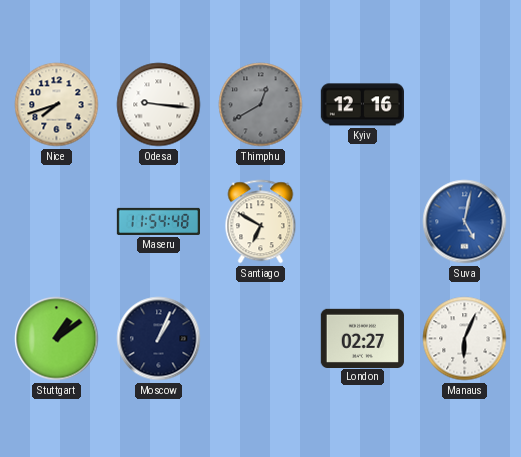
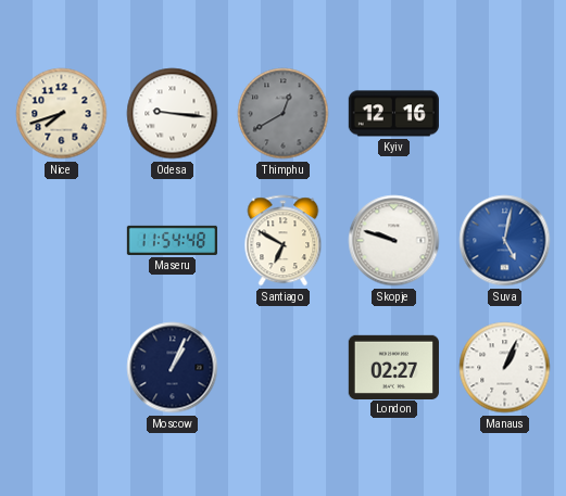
Skopje: none -> 9:48 (394, 241)
Stuttgart: 1:09 -> none (57, 339)
Manaus: 6:04 -> 1:04 (505, 368)
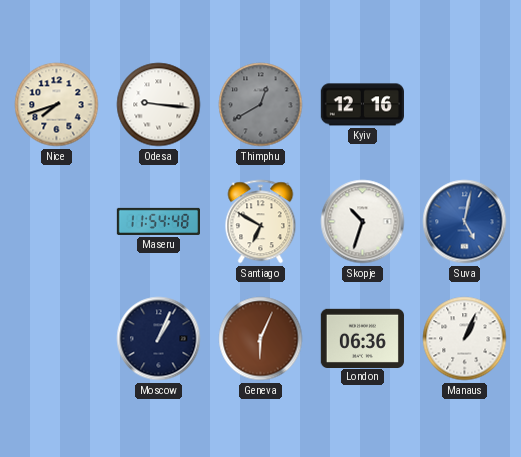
Skopje: 9:48 -> 10:33 (363, 222)
Geneva: none -> 6:04 (261, 339)
London: 02:27 -> 06:36 (362, 338)
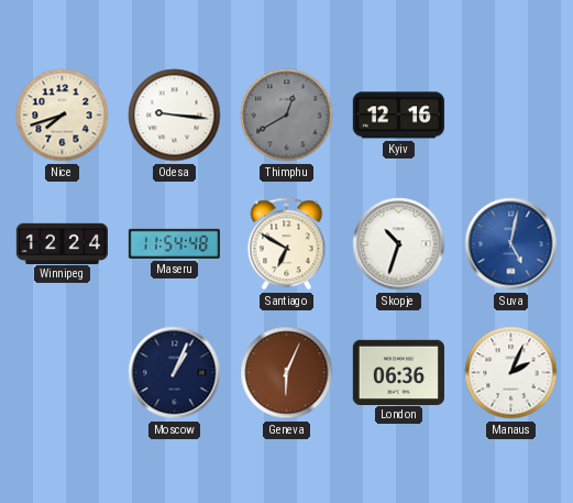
Winnipeg: none -> 12:24 (62, 243)
Manaus: 1:04 -> 2:04 (511, 373)
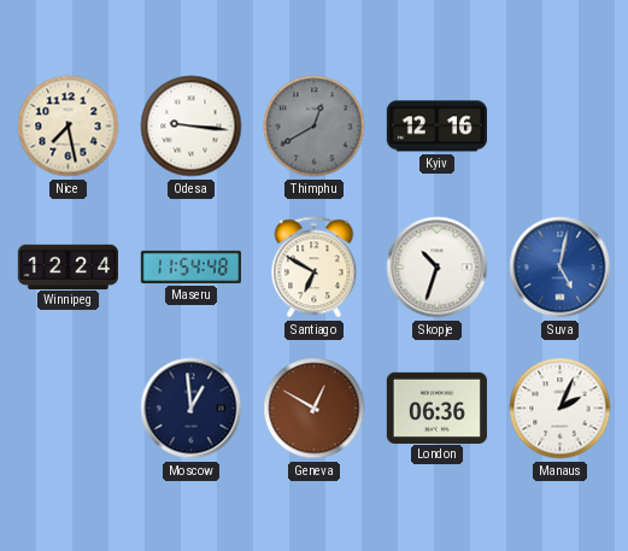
Nice: 7:42 -> 7:28 (69, 127)
Moscow: 1:04 -> 12:59 (192, 409)
Geneva: 6:04 -> 12:50 (315, 409)
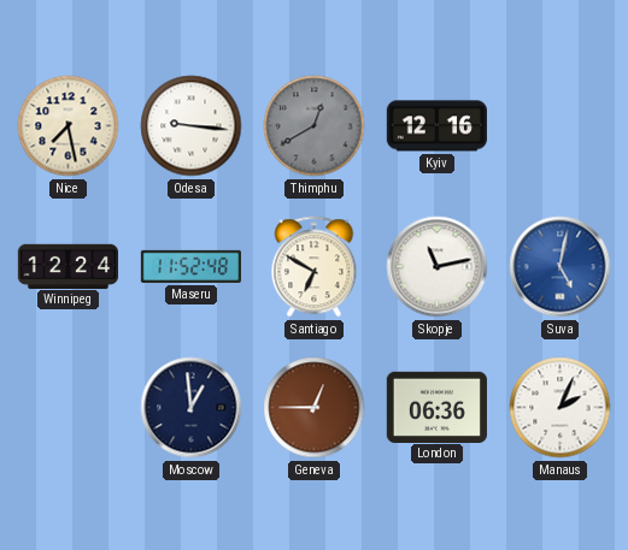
Maseru: 11:54 -> 11:52 (190, 266)
Skopje: 10:33 -> 11:13 (438, 267)
Geneva: 12:50 -> 12:45 (315, 408)
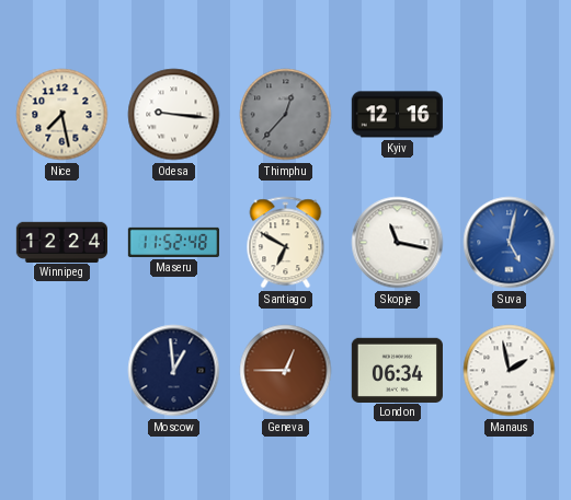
Thimphu: 12:40 -> 12:37 (286, 115)
Skopje: 11:13 -> 11:17 (398, 243)
London: 06:36 -> 06:34 (397, 370)
Manaus: 2:04 -> 1:58 (510, 371)
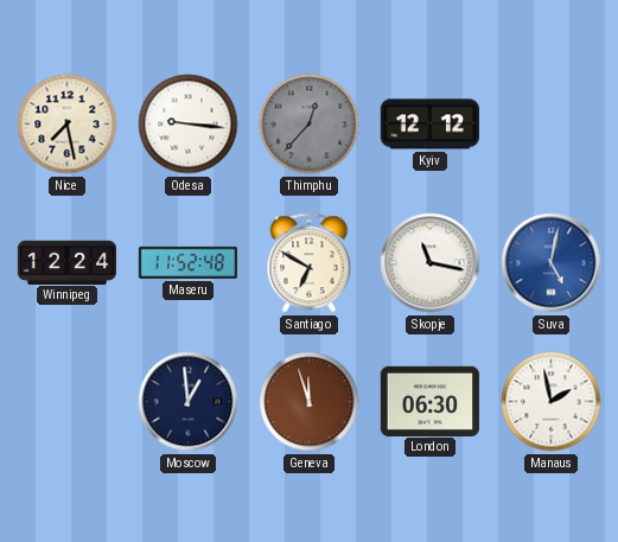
Kyiv: 12:16 -> 12:12 (429, 125)
Geneva: 12:45 -> 11:57 (310, 402)
London: 06:34 -> 06:30 (429, 401)
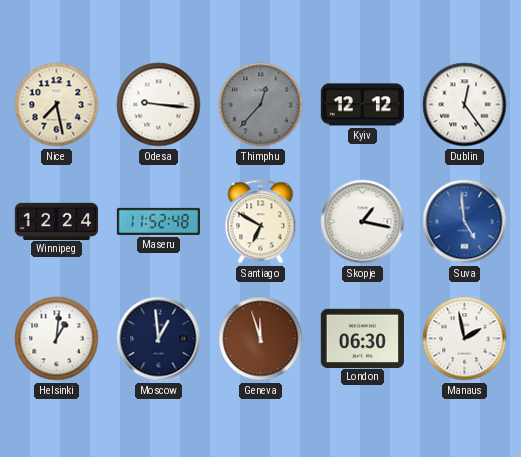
Dublin: none -> 12:24 (465, 105)
Skopje: 11:17 -> 1:17 (363, 222)
Suva: 5:02 -> 4:59 (465, 222)
Helsinki: none -> 1:01 (57, 339)
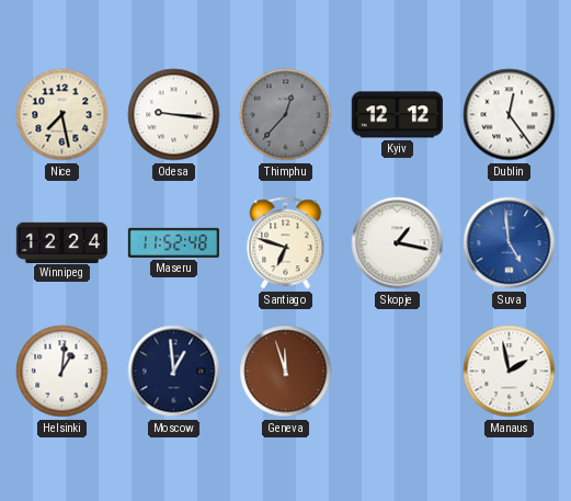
Santiago: 6:50 -> 6:48 (286, 243)
London: 06:30 -> none (362, 338)
